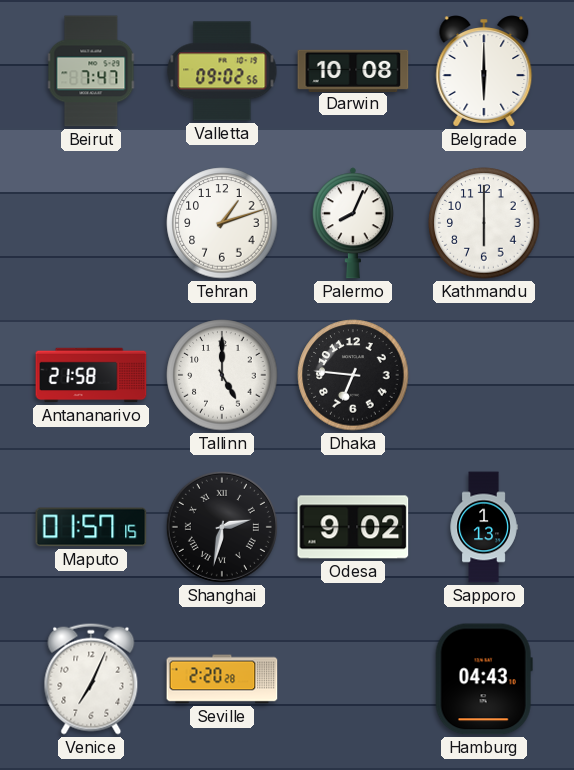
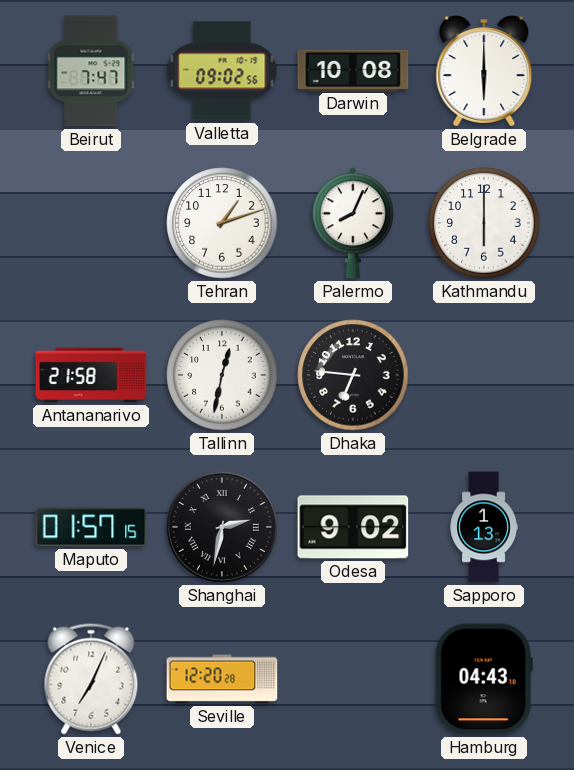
Tallinn: 5:00 -> 12:32 (222, 375)
Seville: 2:20 -> 12:20 (222, 679)
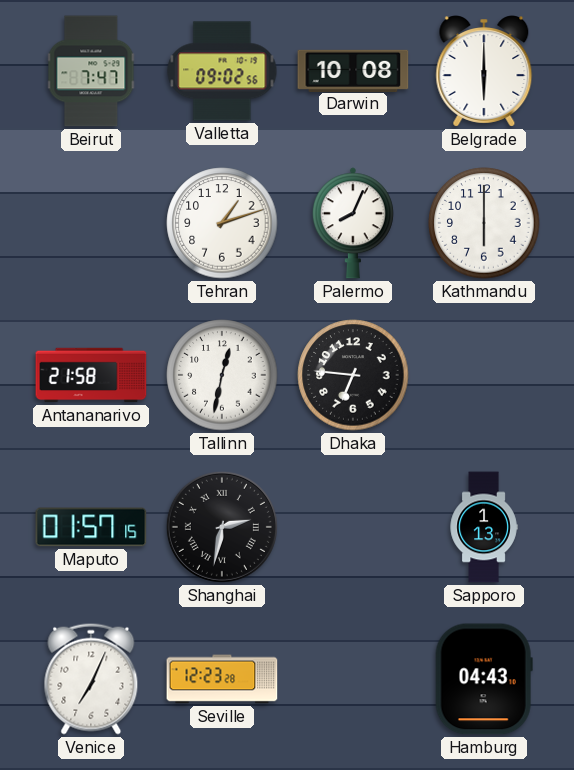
Odesa: 9:02 -> none (353, 527)
Seville: 12:20 -> 12:23 (222, 679)
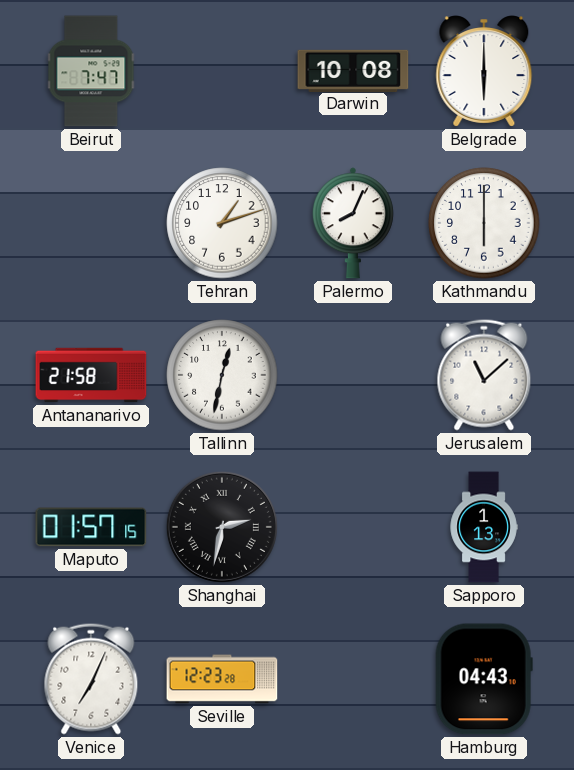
Valletta: 09:02 -> none (222, 71)
Dhaka: 6:46 -> none (353, 375)
Jerusalem: none -> 11:08 (484, 375)
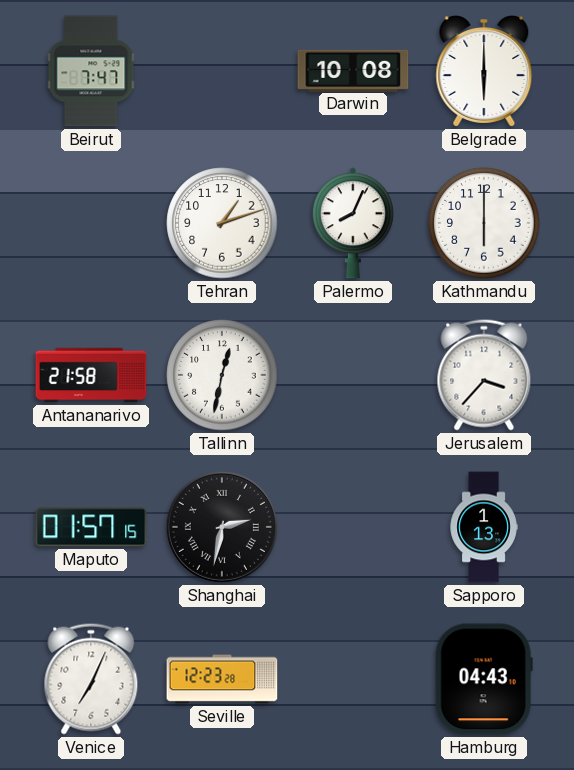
Jerusalem: 11:08 -> 3:37 (484, 375)
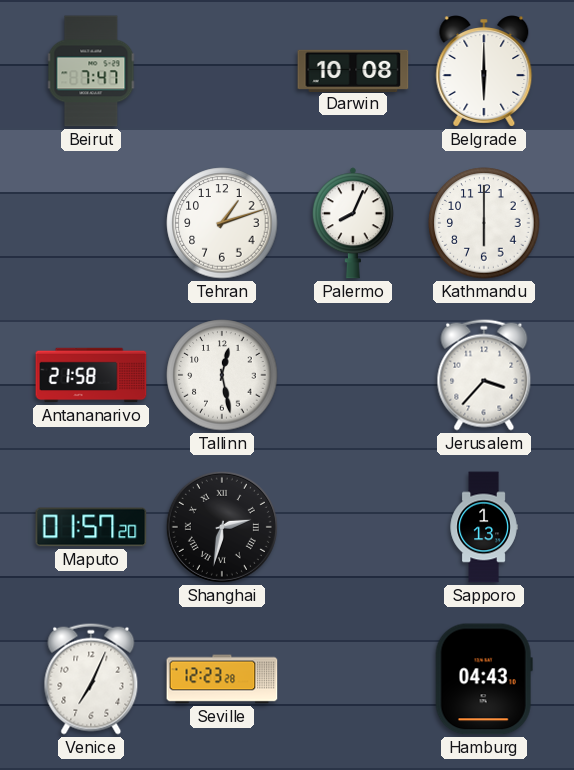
Tallinn: 12:32 -> 12:28 (222, 375)
Maputo: 01:57:15 -> 01:57:20 (91, 527)
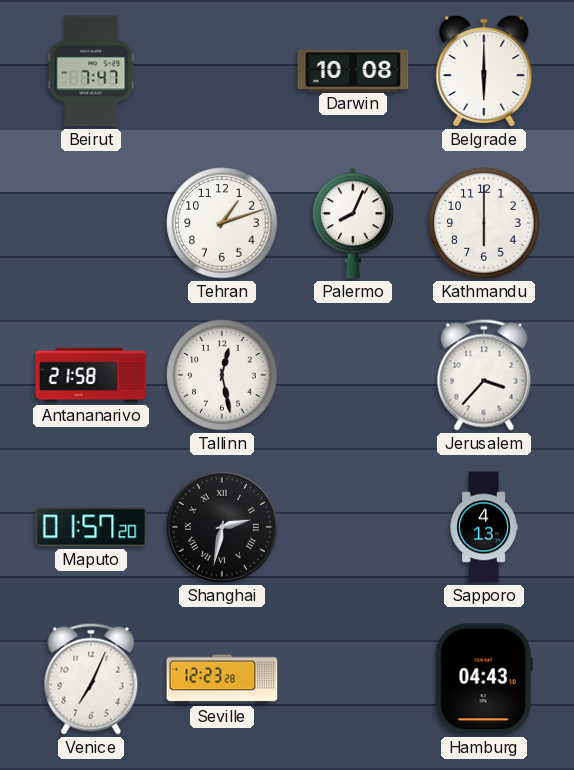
Sapporo: 1:13 -> 4:13 (484, 527)
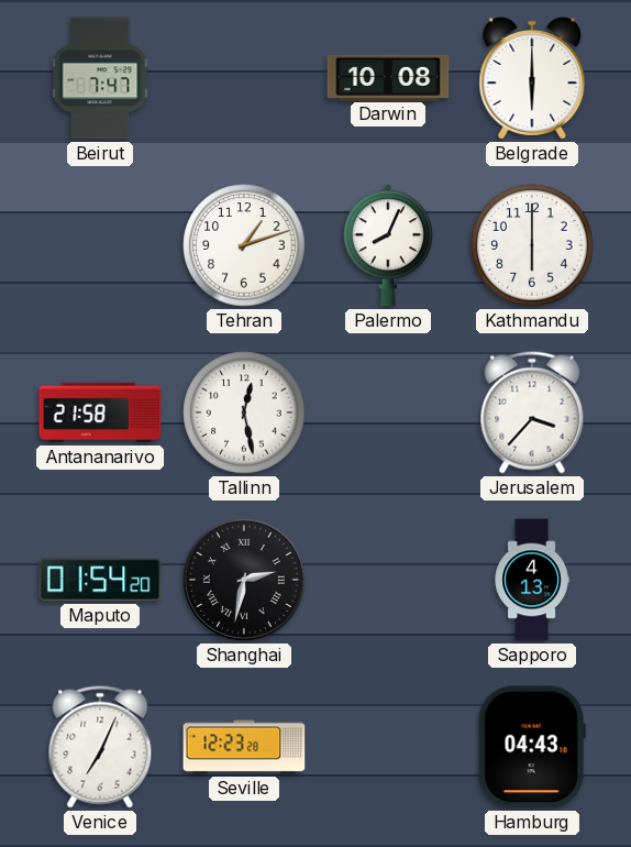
Maputo: 01:57 -> 01:54 (100, 580)
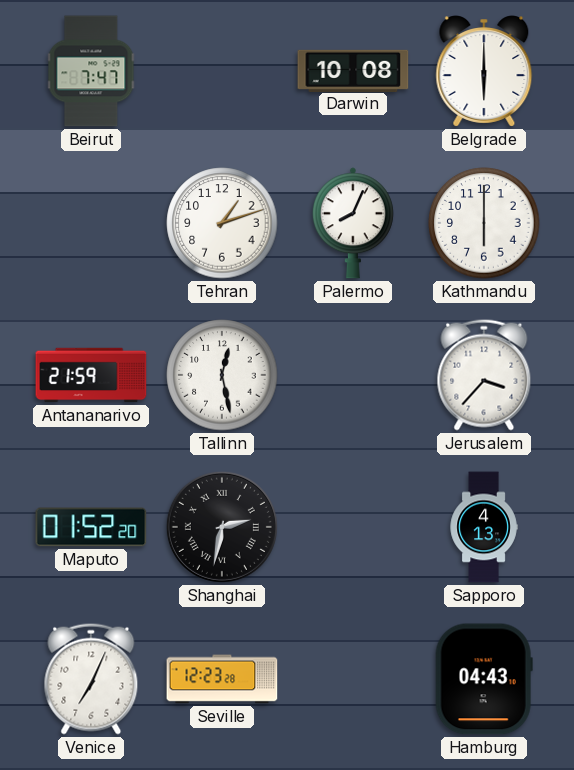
Antananarivo: 21:58 -> 21:59 (91, 375)
Maputo: 01:54 -> 01:52 (91, 527)
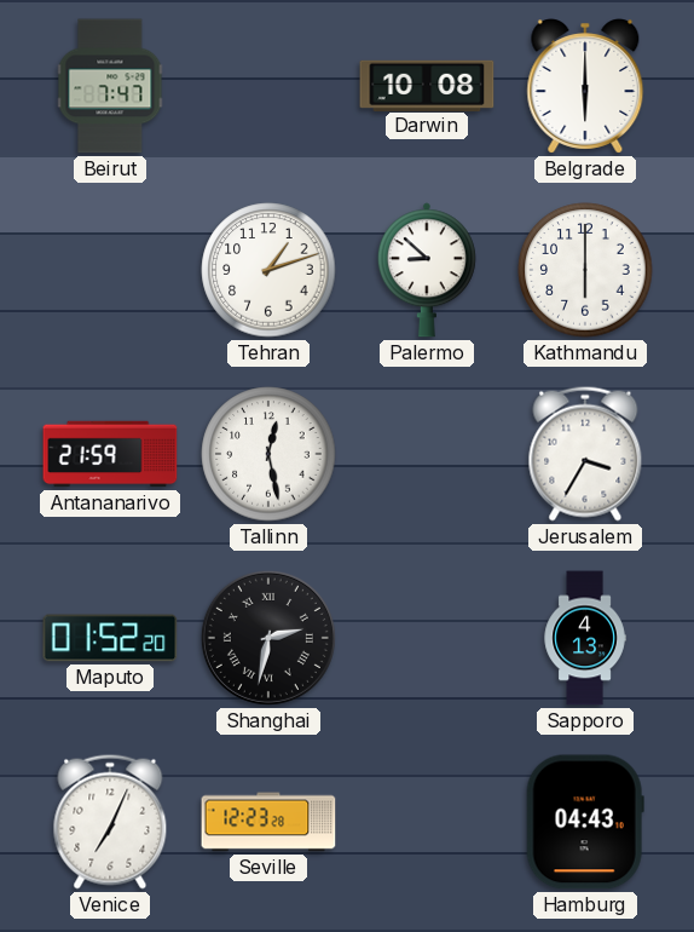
Palermo: 8:04 -> 8:52 (427, 270)
Jerusalem: 3:37 -> 3:35 (585, 454)
